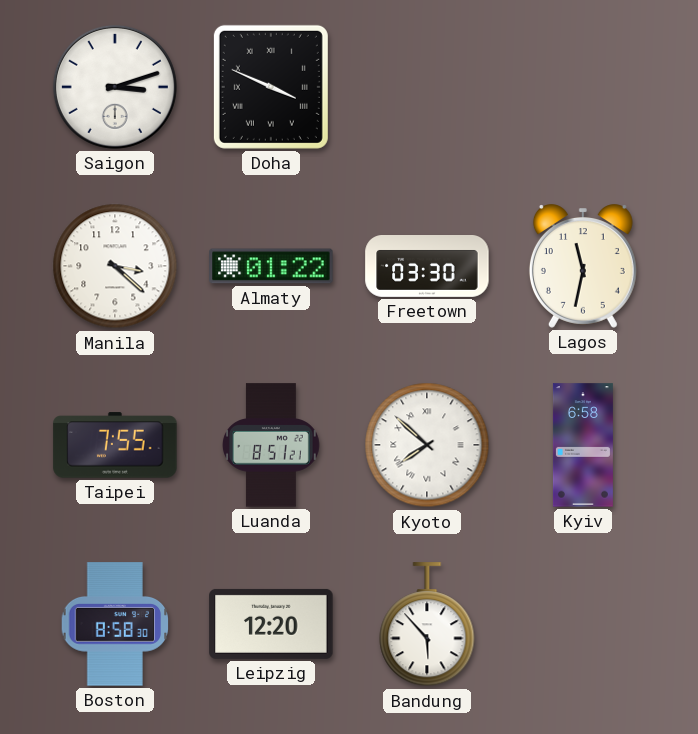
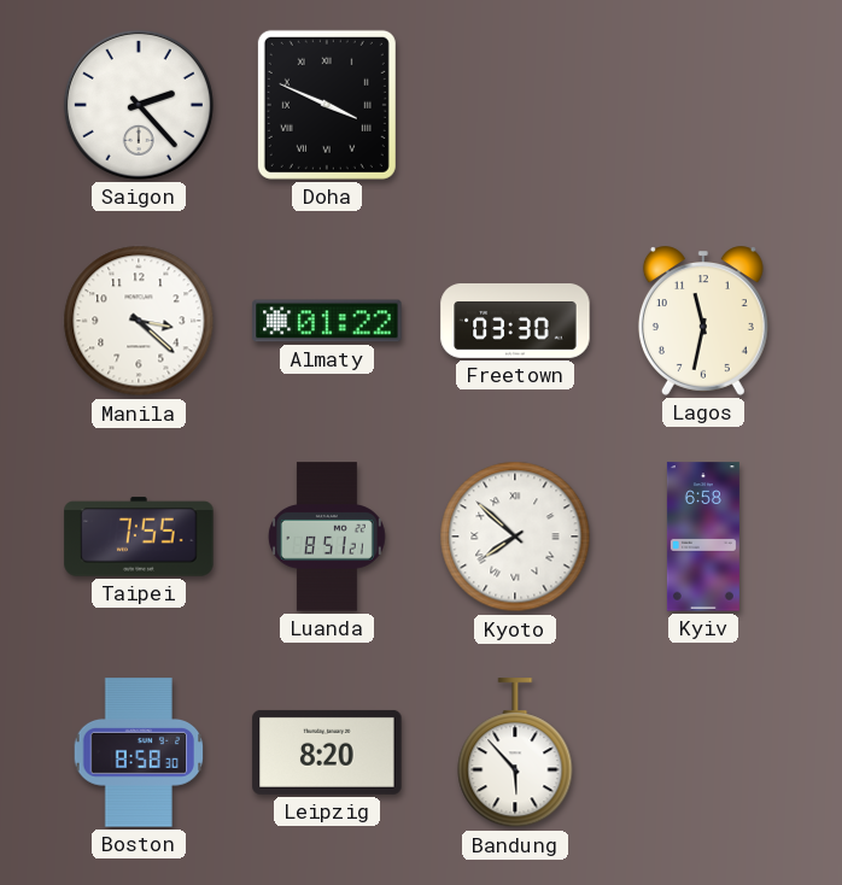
Saigon: 3:12 -> 2:23 (139, 105)
Leipzig: 12:20 -> 8:20 (327, 752)
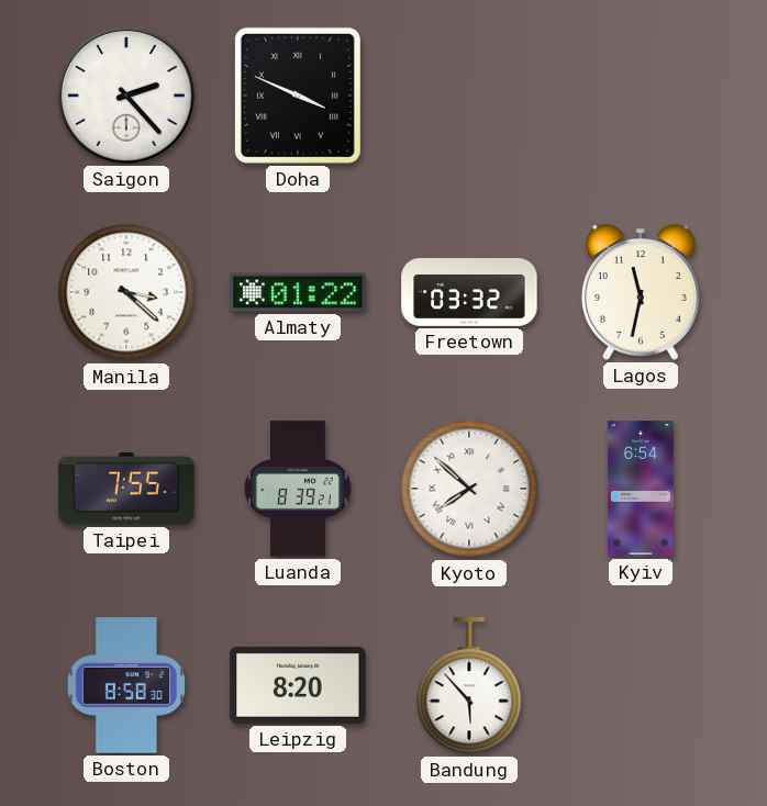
Freetown: 03:30 -> 03:32 (469, 293)
Luanda: 8:51 -> 8:39 (299, 489)
Kyiv: 6:58 -> 6:54 (641, 489)
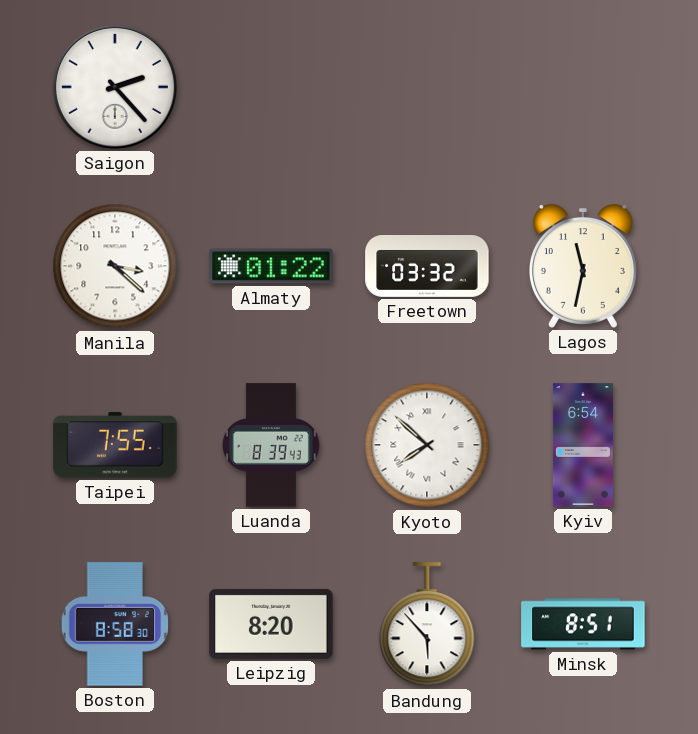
Doha: 3:49 -> none (298, 96)
Luanda: 8:39:21 -> 8:39:43 (272, 445)
Minsk: none -> 8:51 (583, 624)
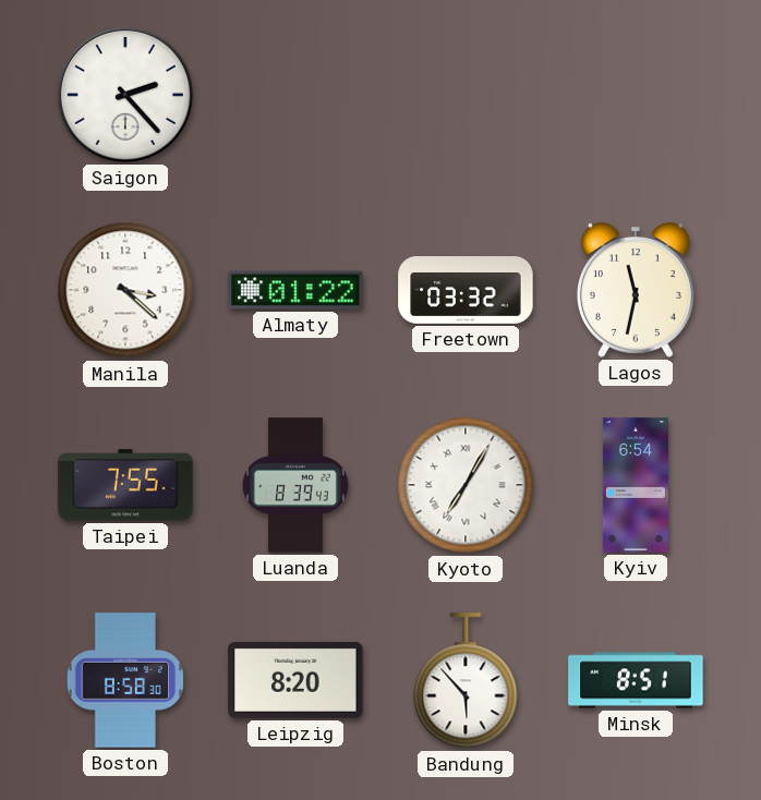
Kyoto: 7:52 -> 7:05 (466, 485)
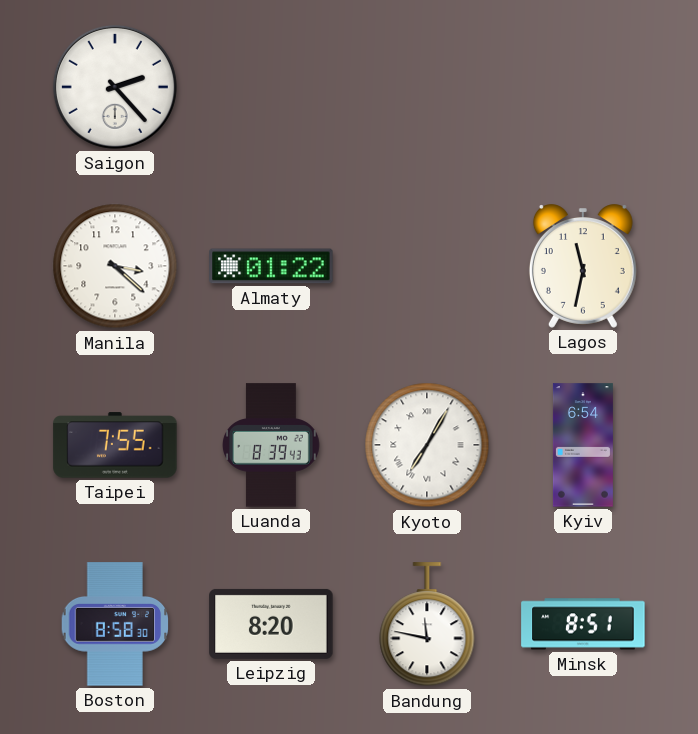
Freetown: 03:32 -> none (466, 291)
Bandung: 5:53 -> 11:47 (427, 625)
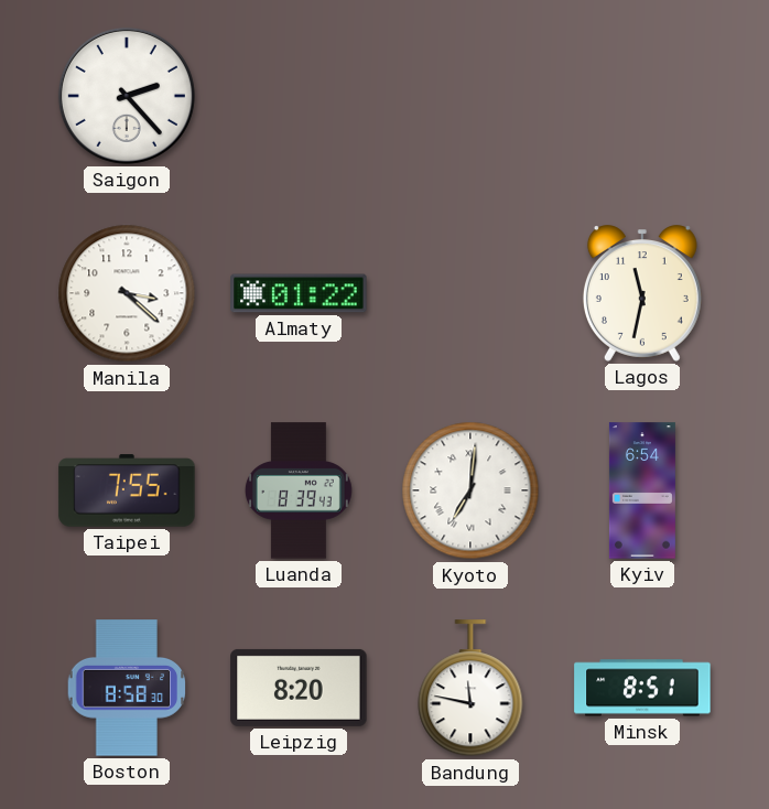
Kyoto: 7:05 -> 7:01 (470, 490)
